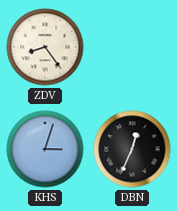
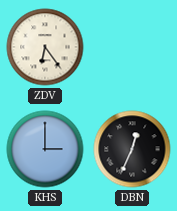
ZDV: 8:24 -> 6:24 (45, 47)
KHS: 3:03 -> 3:00 (45, 149)
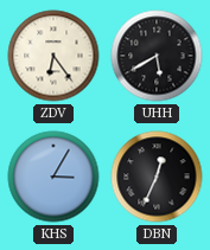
UHH: none -> 5:40 (157, 56)
KHS: 3:00 -> 3:05 (53, 177)
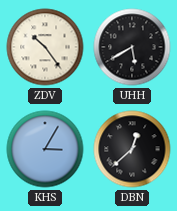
ZDV: 6:24 -> 10:24 (45, 47)
DBN: 12:34 -> 12:38 (132, 149)
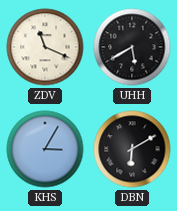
ZDV: 10:24 -> 11:19 (45, 47)
DBN: 12:38 -> 6:10 (132, 149)
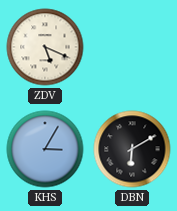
ZDV: 11:19 -> 5:19 (45, 47)
UHH: 5:40 -> none (132, 47)
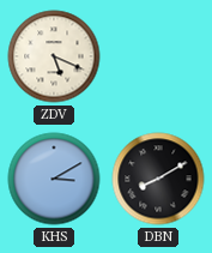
KHS: 3:05 -> 3:10 (54, 179)
DBN: 6:10 -> 8:10 (158, 179)
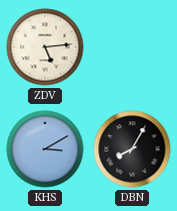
ZDV: 5:19 -> 5:14 (45, 47)
DBN: 8:10 -> 8:05 (132, 149)
